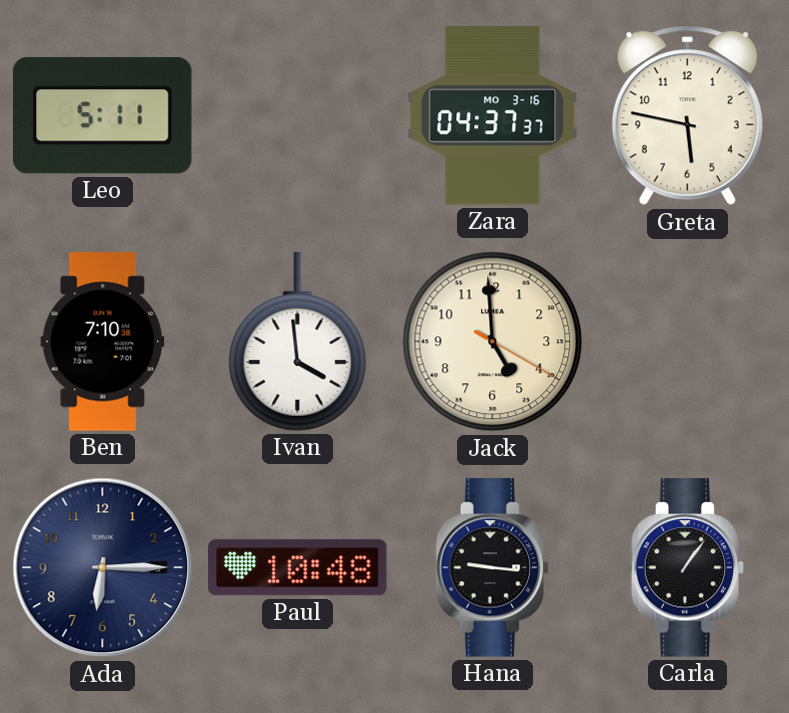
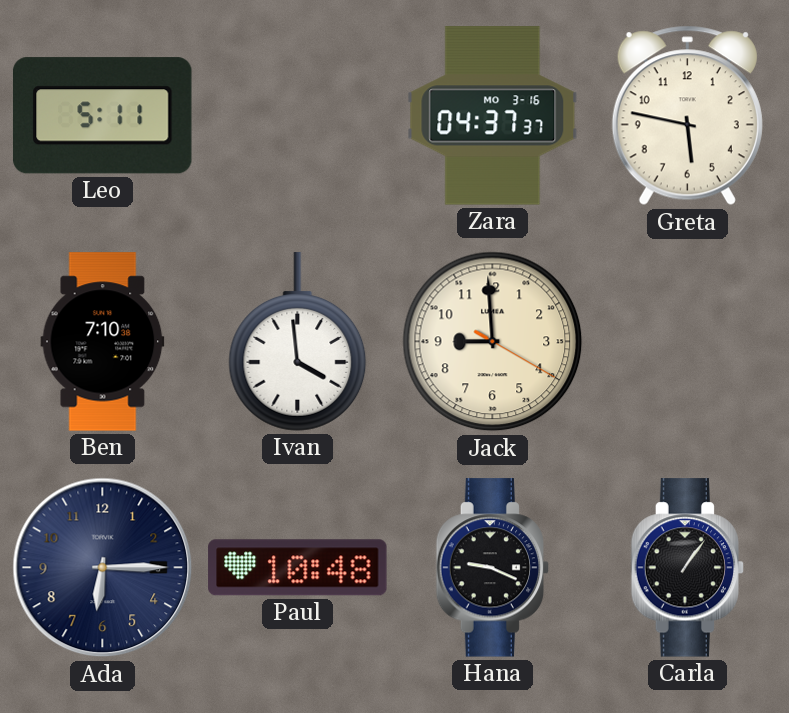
Jack: 4:59 -> 8:59 (493, 342)
Hana: 9:16 -> 9:19 (493, 568)
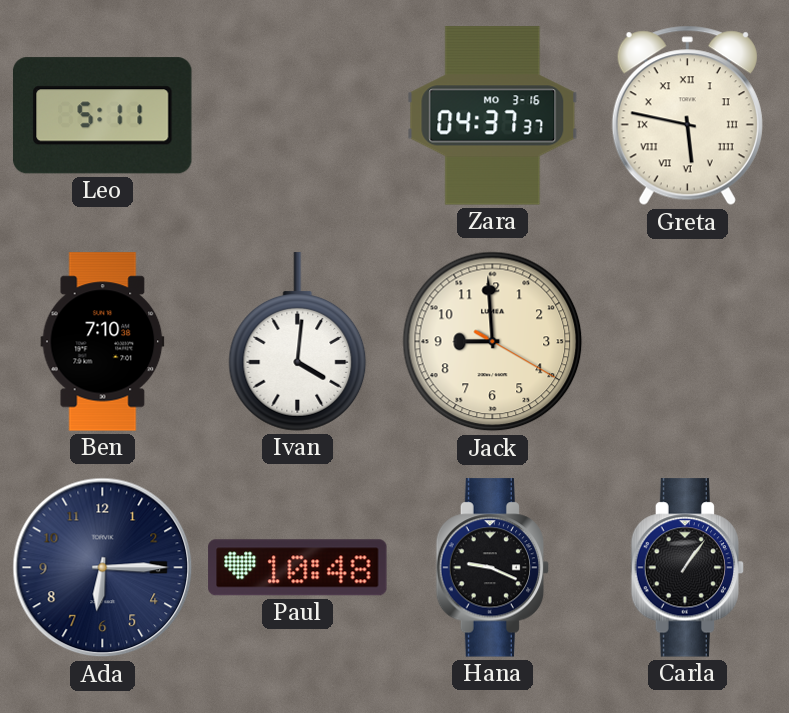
Greta numerals: Arabic -> Roman (687, 116)
Ivan: 3:59 -> 4:01 (298, 342)
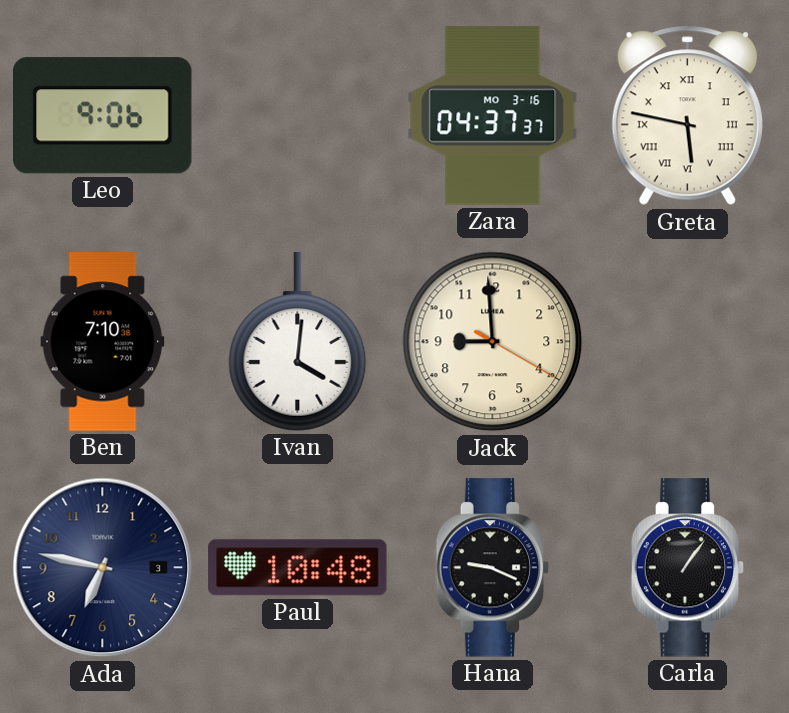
Leo: 5:11 -> 9:06 (102, 116)
Ada: 6:15 -> 6:47 (103, 568)
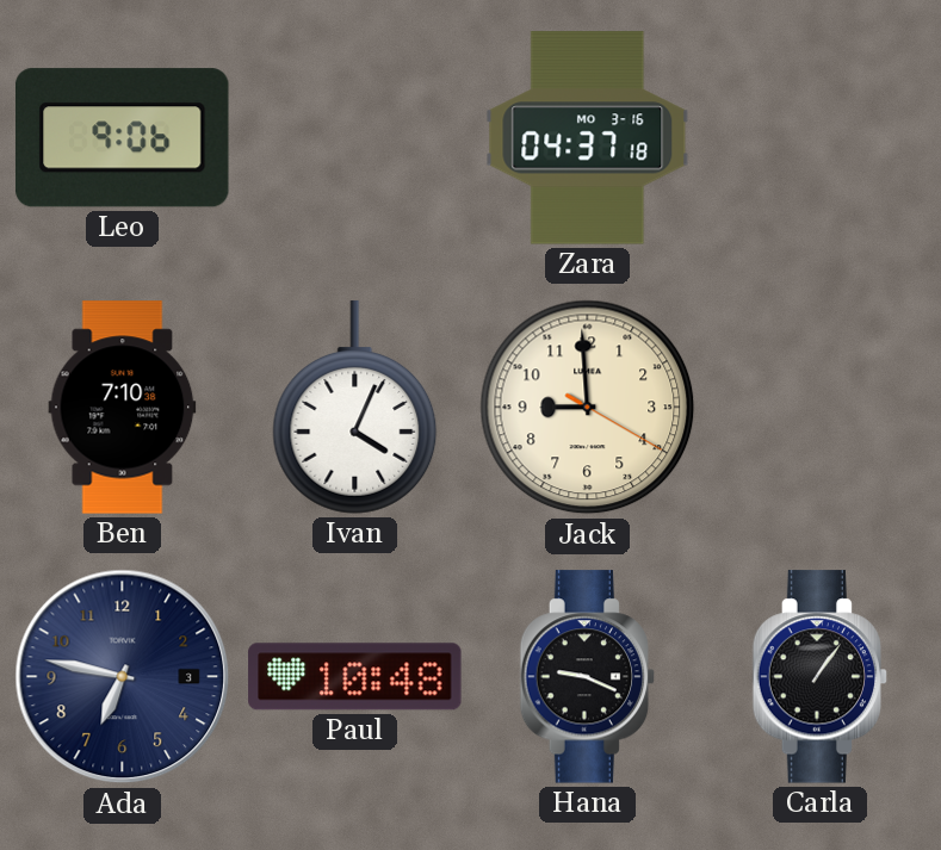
Zara: 04:37:37 -> 04:37:18 (588, 138)
Greta: 5:47 -> none (687, 116)
Ivan: 4:01 -> 4:04 (355, 408)
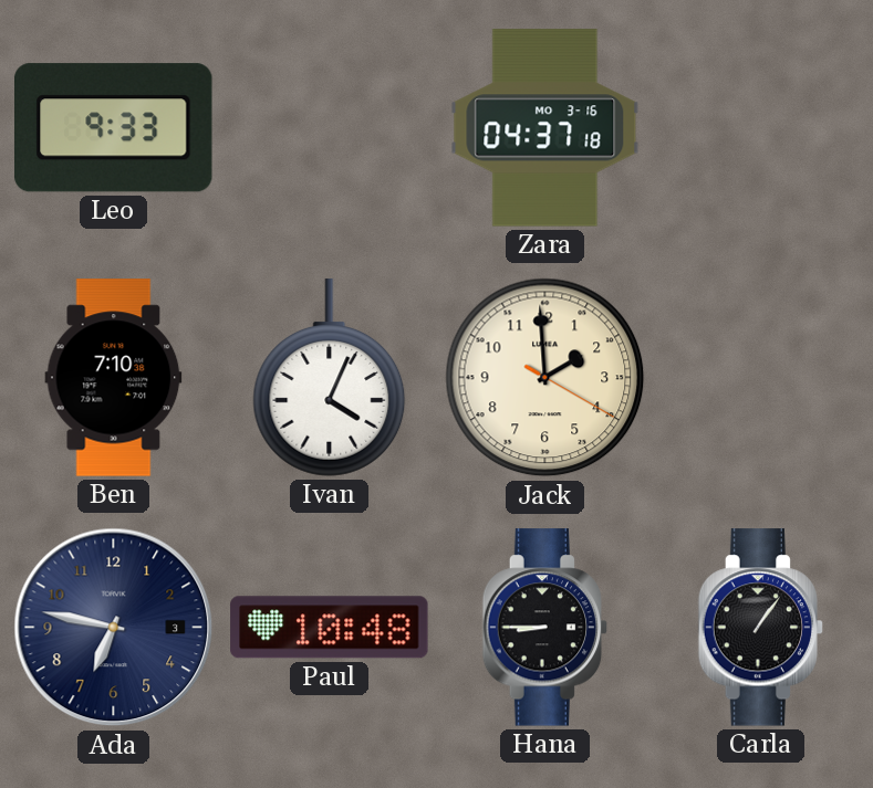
Leo: 9:06 -> 9:33 (113, 128)
Jack: 8:59 -> 1:59 (545, 378)
Hana: 9:19 -> 8:45 (545, 628)
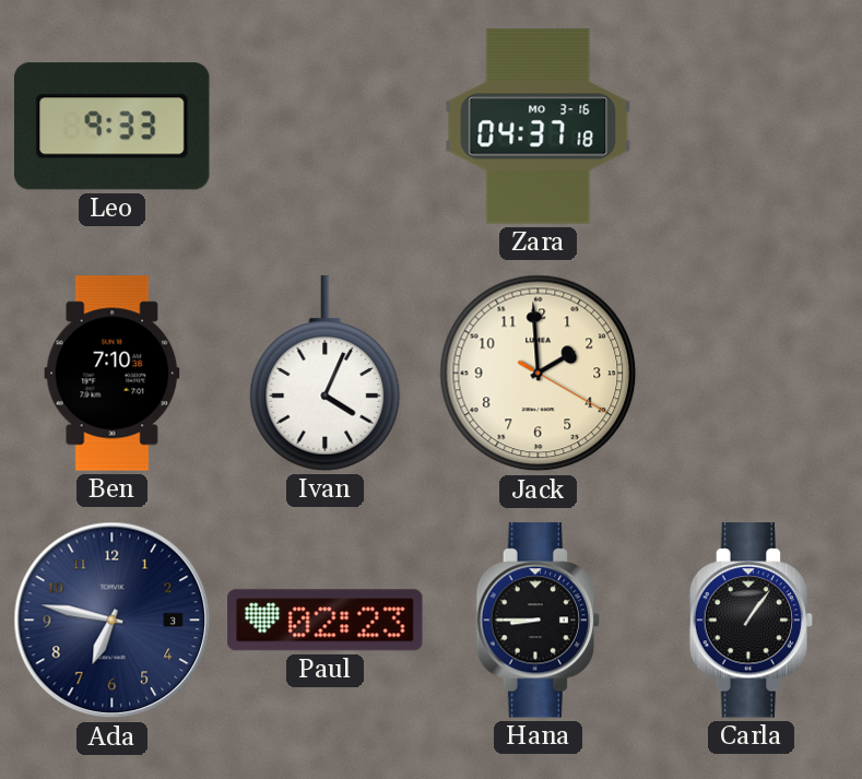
Paul: 10:48 -> 02:23 (326, 621)
